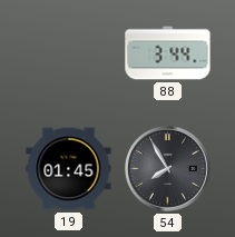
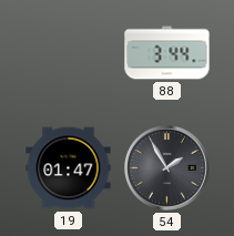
19: 01:45 -> 01:47 (69, 168)
54: 7:55 -> 1:55 (167, 168)
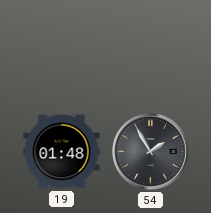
88: 3:44 -> none (167, 53)
19: 01:47 -> 01:48 (62, 152)
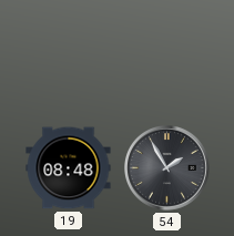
19: 01:48 -> 08:48 (69, 168)
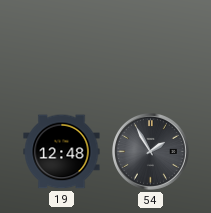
19: 08:48 -> 12:48 (62, 152)
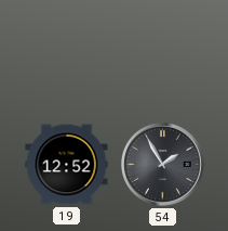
19: 12:48 -> 12:52 (67, 165)
